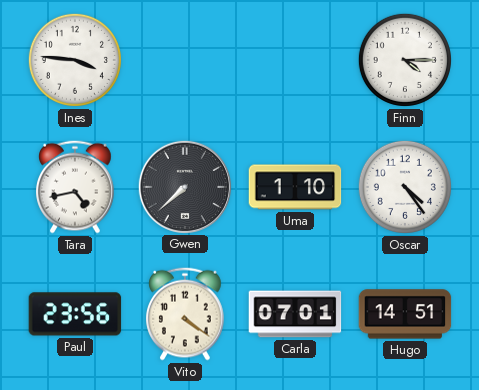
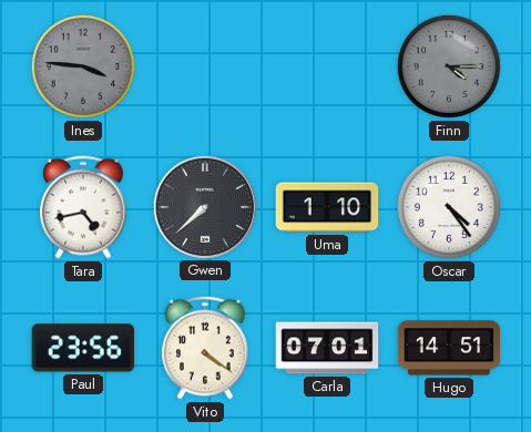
Ines dial: white -> grey (83, 66)
Finn dial: white -> grey (449, 66)
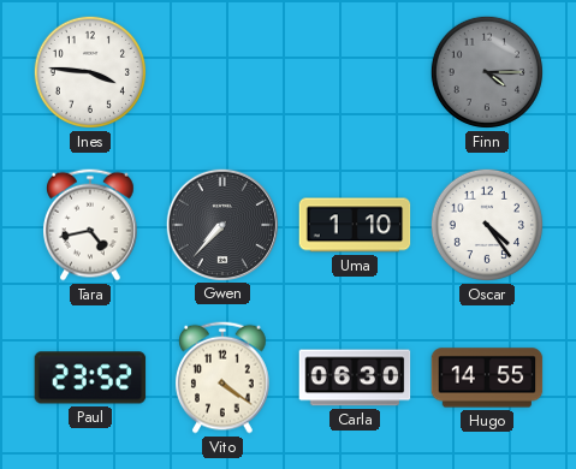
Ines dial: grey -> white (90, 72)
Gwen: 7:38 -> 7:37 (221, 224)
Paul: 23:56 -> 23:52 (90, 378)
Carla: 07:01 -> 06:30 (355, 378)
Hugo: 14:51 -> 14:55 (487, 378)
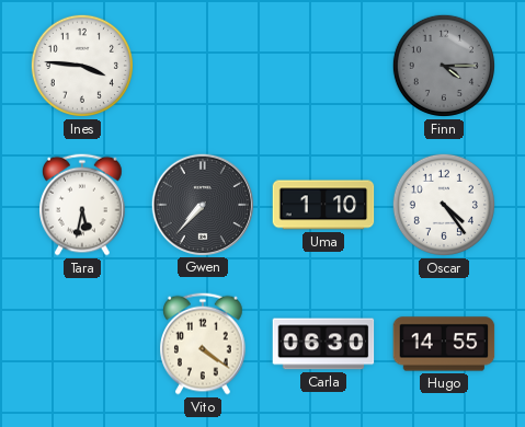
Tara: 4:43 -> 5:32 (83, 205)
Paul: 23:52 -> none (90, 378)
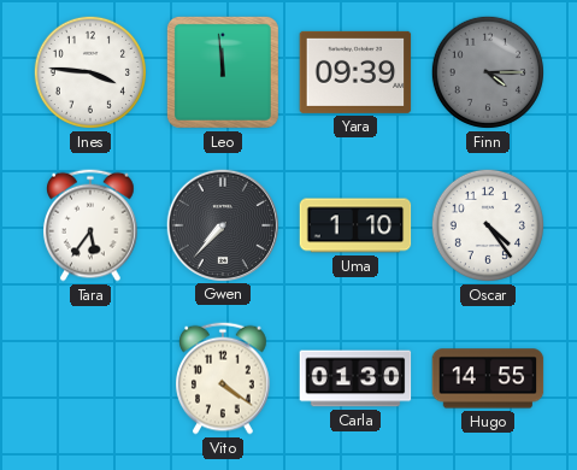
Leo: none -> 11:59 (223, 72)
Yara: none -> 09:39 (355, 72)
Tara: 5:32 -> 5:36 (92, 225)
Carla: 06:30 -> 01:30 (355, 378)
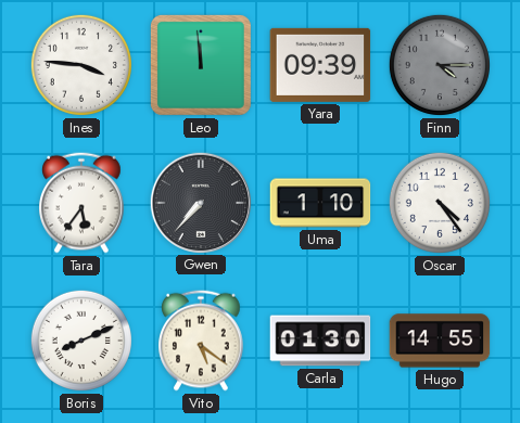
Boris: none -> 8:11 (81, 341)
Vito: 4:21 -> 5:21 (202, 341)
